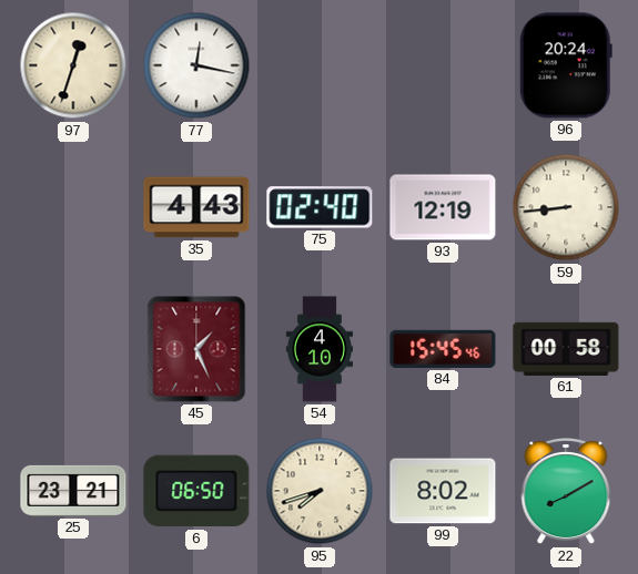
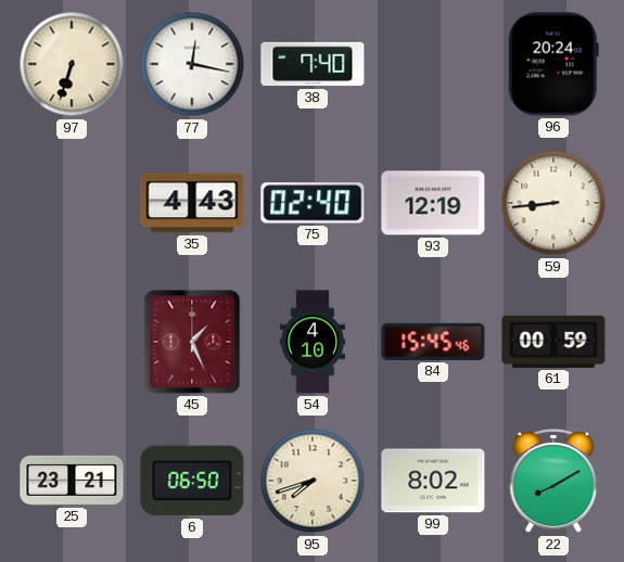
97: 12:33 -> 6:33 (72, 64)
38: none -> 7:40 (313, 64)
61: 00:58 -> 00:59 (553, 342)
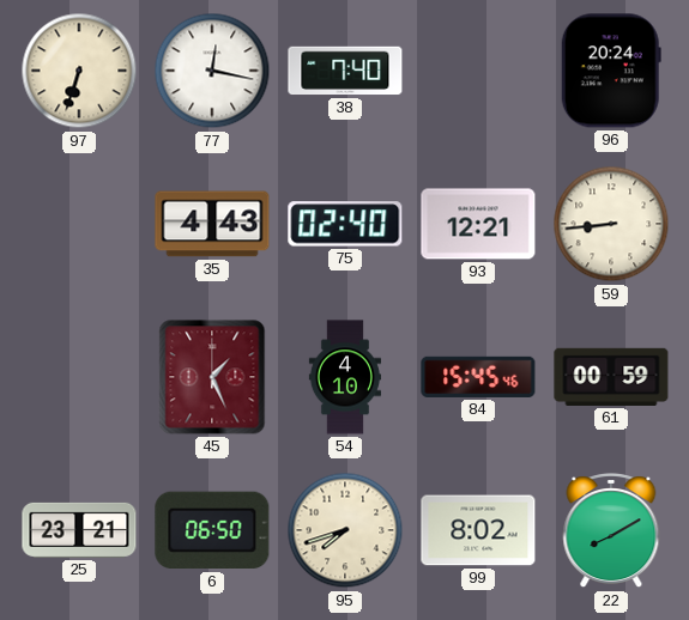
93: 12:19 -> 12:21 (478, 224)
